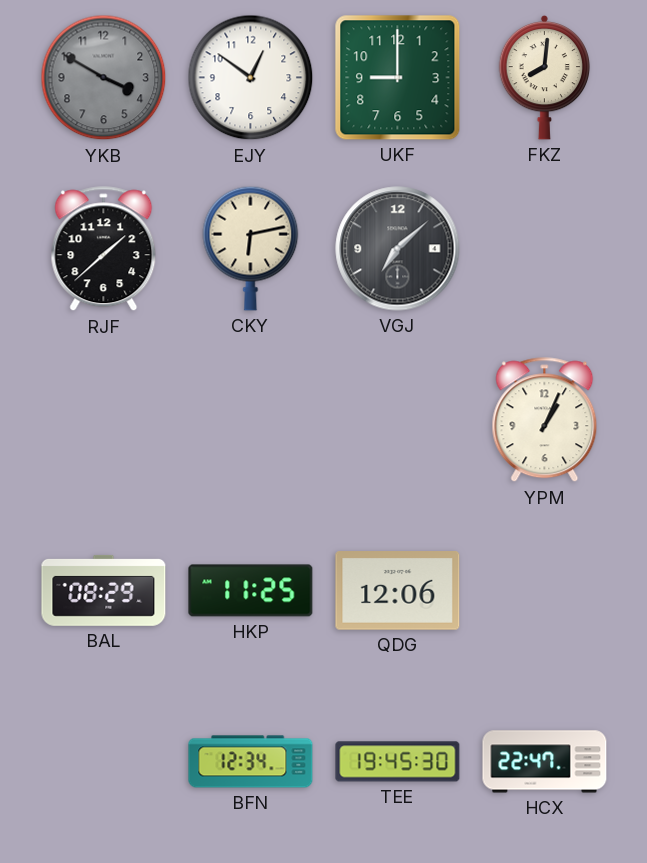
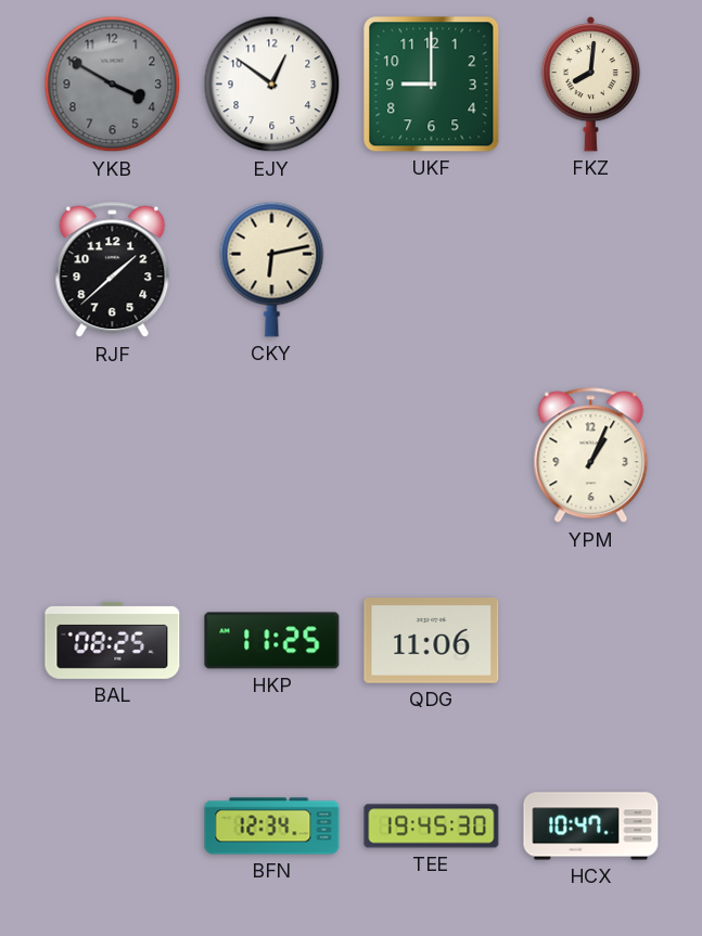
VGJ: 7:08 -> none (398, 249)
BAL: 08:29 -> 08:25 (113, 640)
QDG: 12:06 -> 11:06 (432, 641)
HCX: 22:47 -> 10:47 (591, 826)
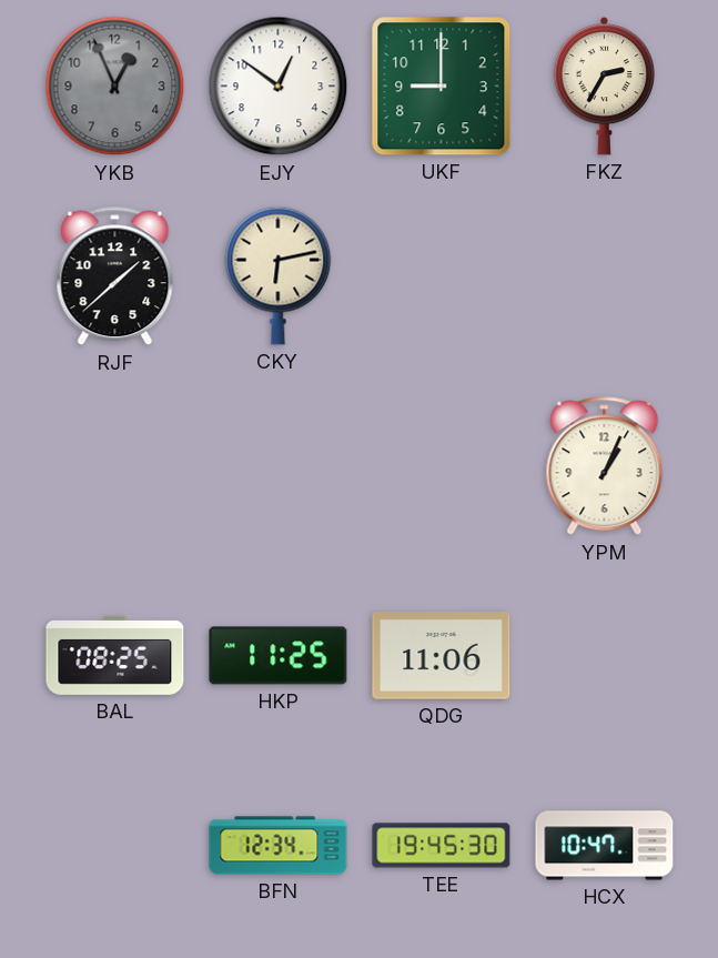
YKB: 3:50 -> 12:56 (115, 87)
FKZ: 8:01 -> 2:35 (605, 85)
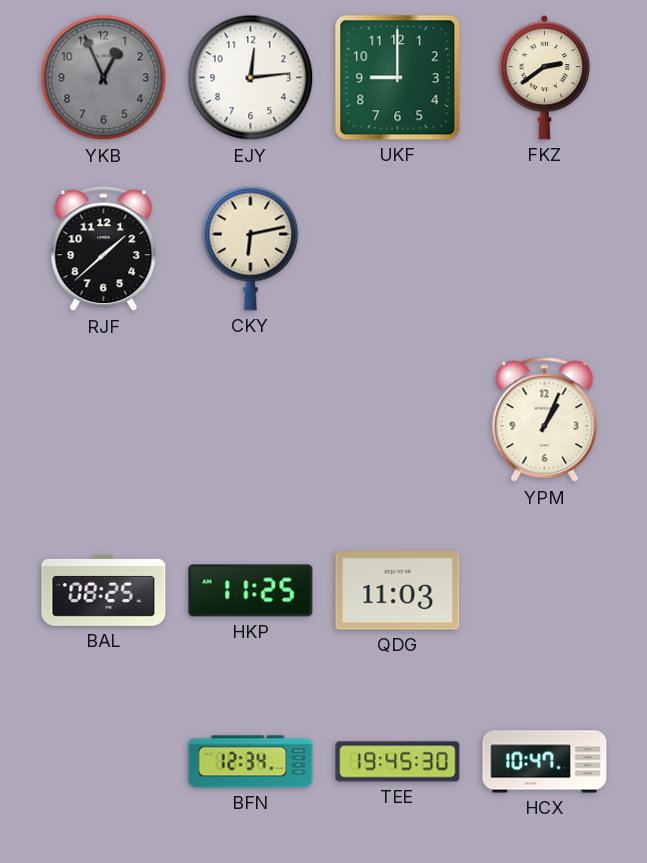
EJY: 12:51 -> 12:14 (251, 78)
FKZ: 2:35 -> 2:39 (545, 77)
QDG: 11:06 -> 11:03 (398, 591)
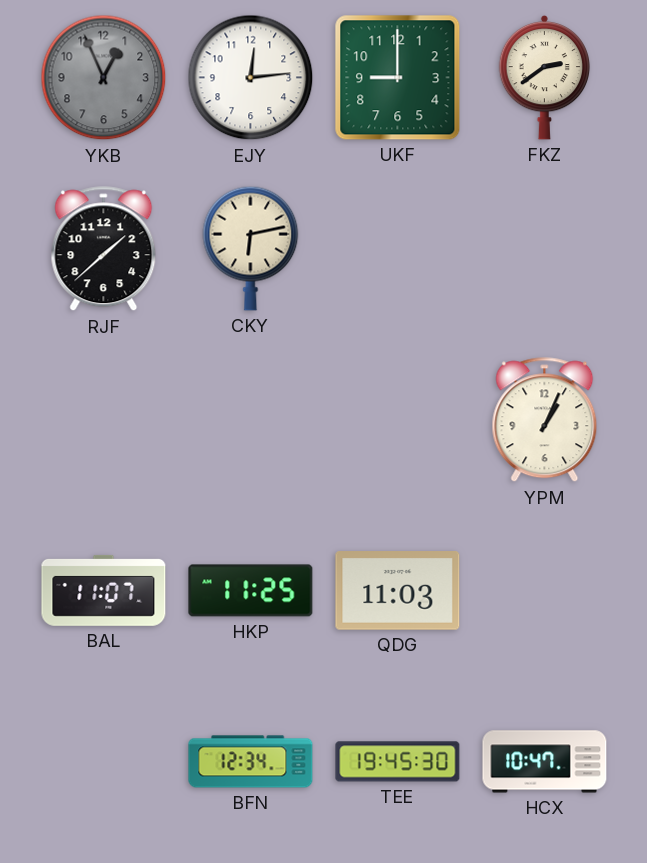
BAL: 08:25 -> 11:07 (104, 590)
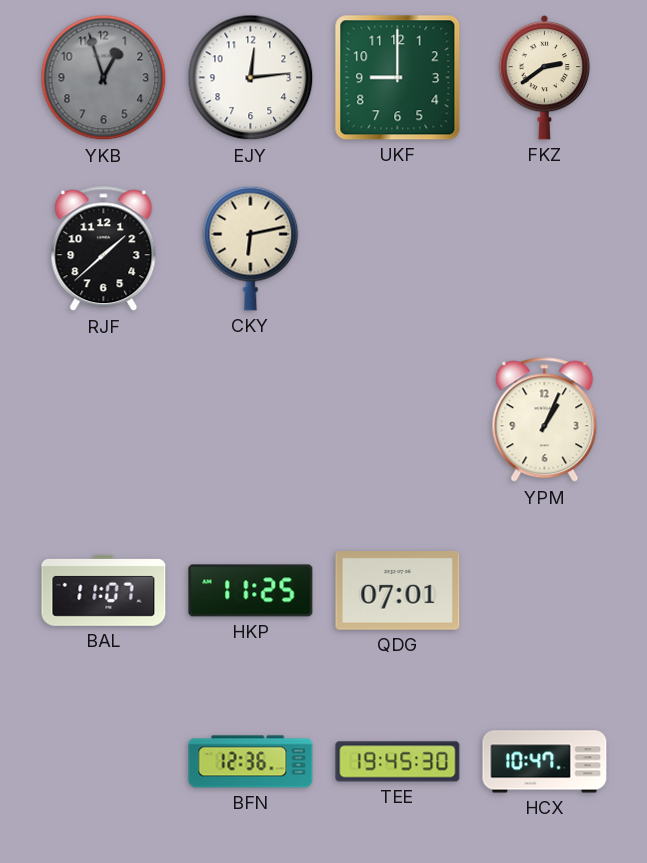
YKB: 12:56 -> 12:57 (104, 78)
QDG: 11:03 -> 07:01 (398, 591)
BFN: 12:34 -> 12:36 (251, 762)
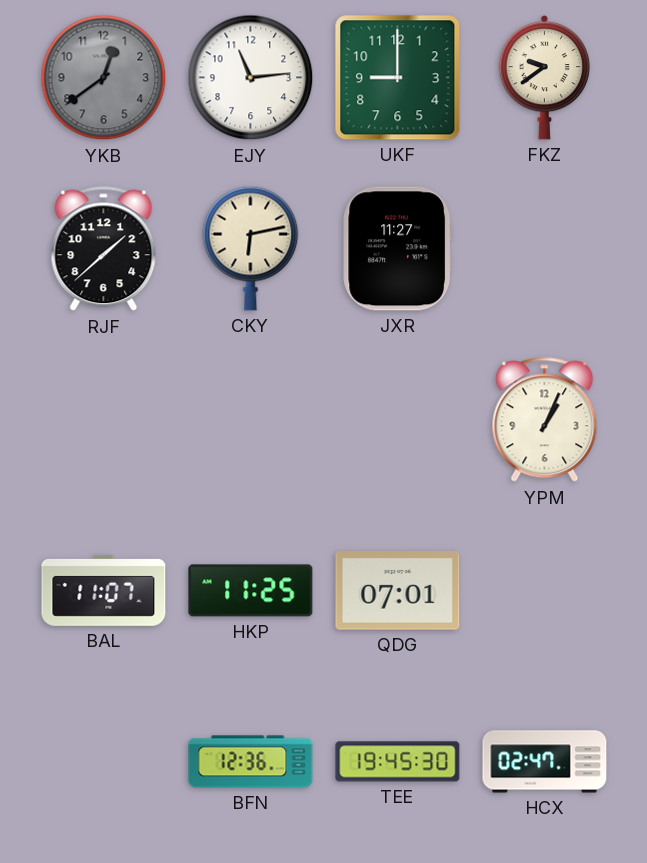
YKB: 12:57 -> 12:39 (104, 78)
EJY: 12:14 -> 11:14 (251, 78)
FKZ: 2:39 -> 9:39 (545, 77)
JXR: none -> 11:27 (397, 249)
HCX: 10:47 -> 02:47 (545, 762)
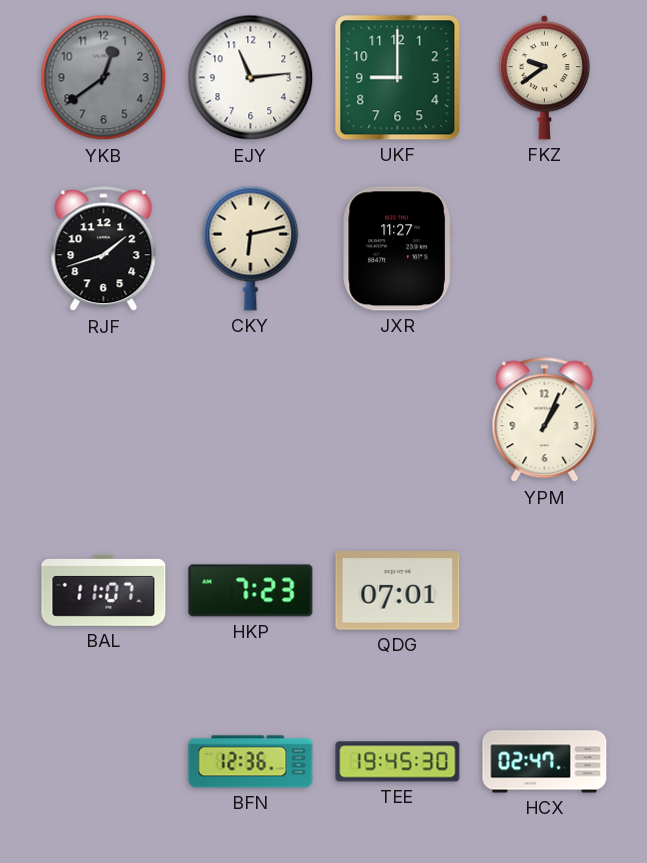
RJF: 1:38 -> 1:42 (104, 249)
HKP: 11:25 -> 7:23 (251, 591)
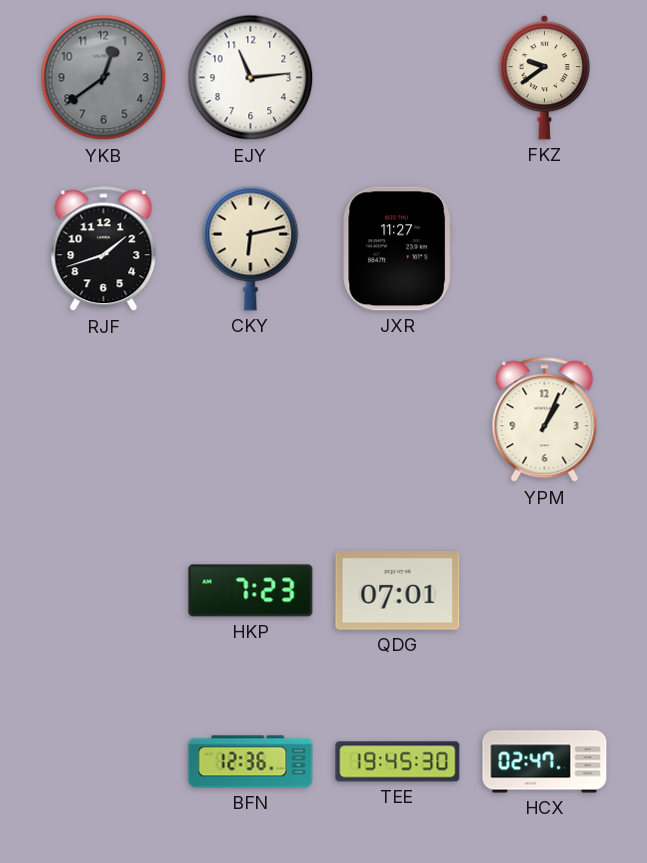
UKF: 9:00 -> none (398, 78)
BAL: 11:07 -> none (104, 590)
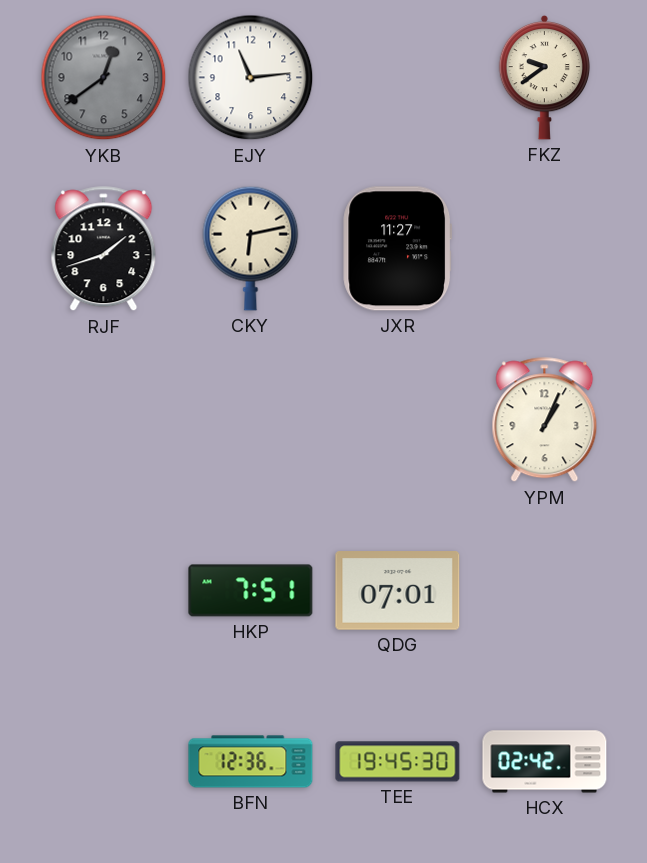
HKP: 7:23 -> 7:51 (251, 591)
HCX: 02:47 -> 02:42 (545, 762)
